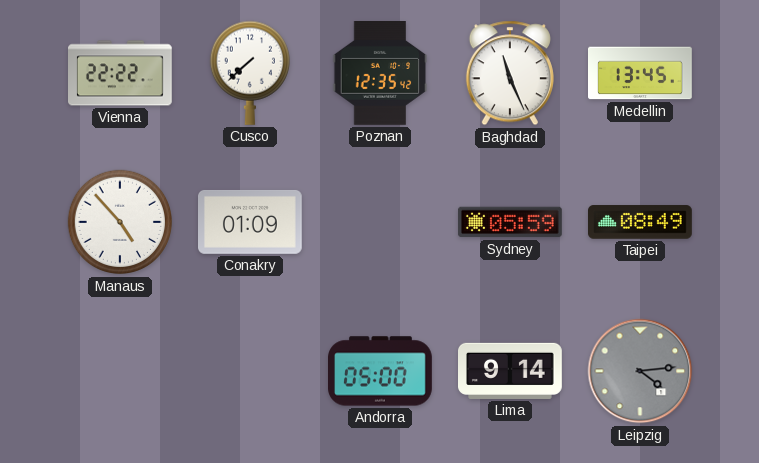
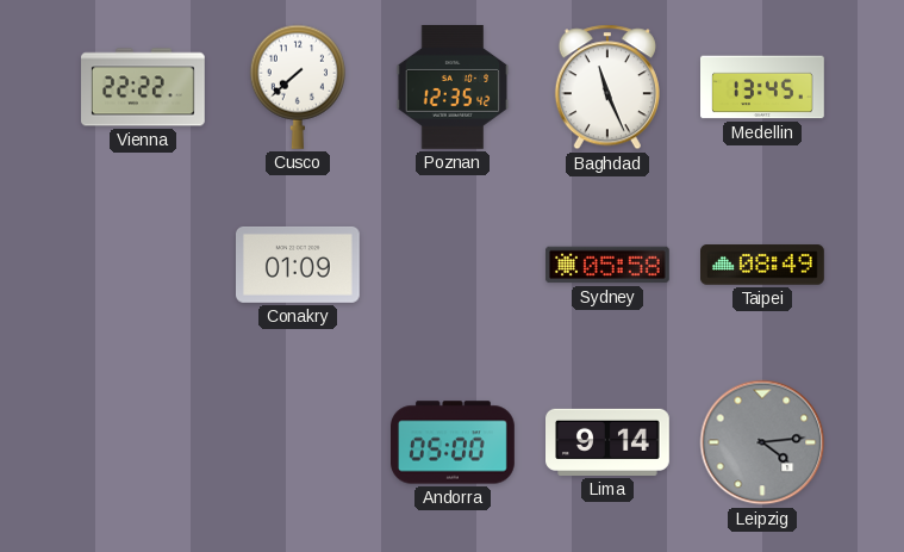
Manaus: 4:53 -> none (120, 222)
Sydney: 05:59 -> 05:58 (609, 265)
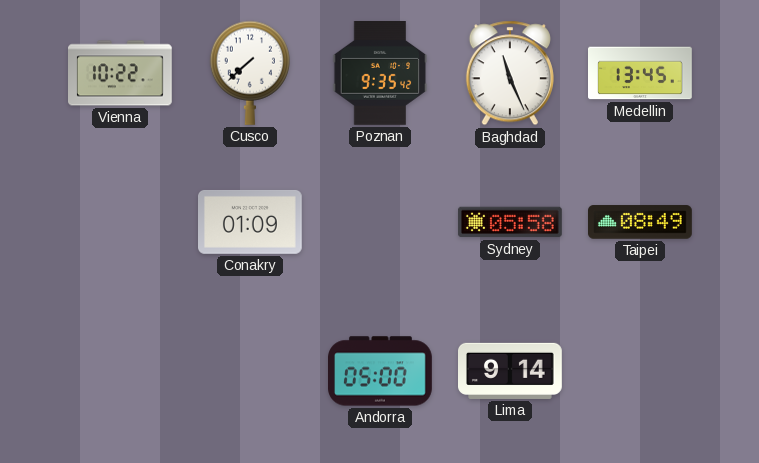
Vienna: 22:22 -> 10:22 (121, 73)
Poznan: 12:35 -> 9:35 (380, 74)
Leipzig: 4:14 -> none (762, 442)
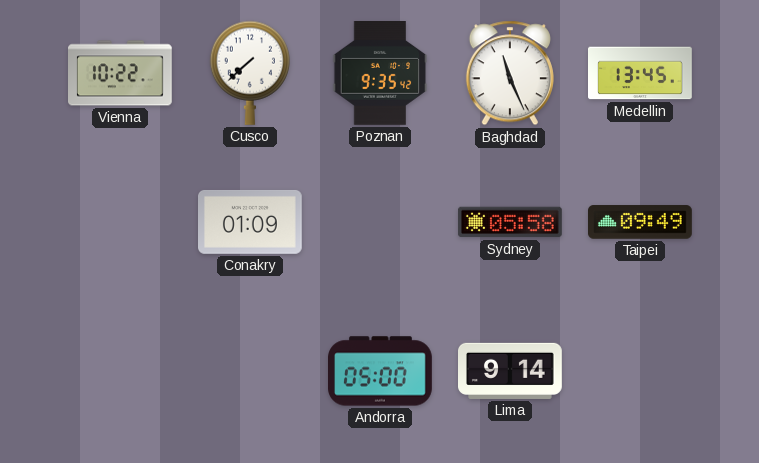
Taipei: 08:49 -> 09:49 (641, 222)
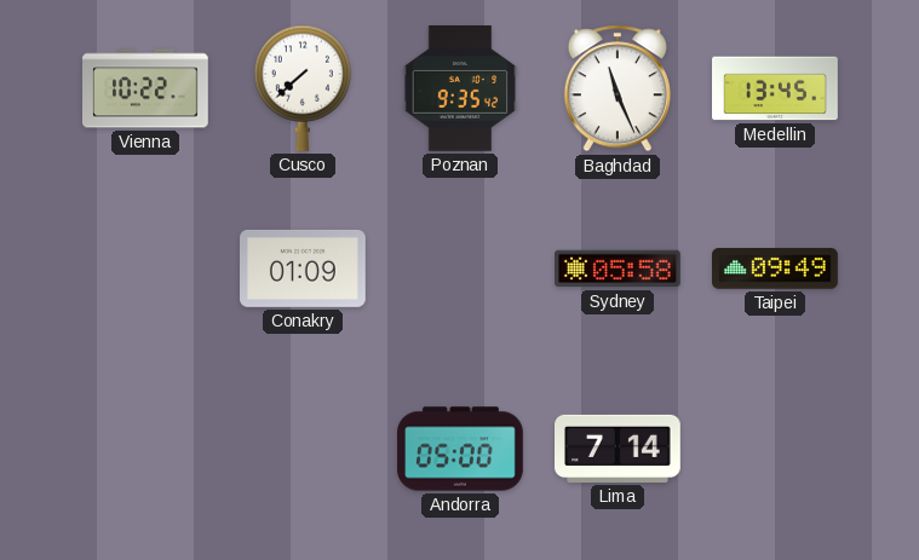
Lima: 9:14 -> 7:14 (619, 449)
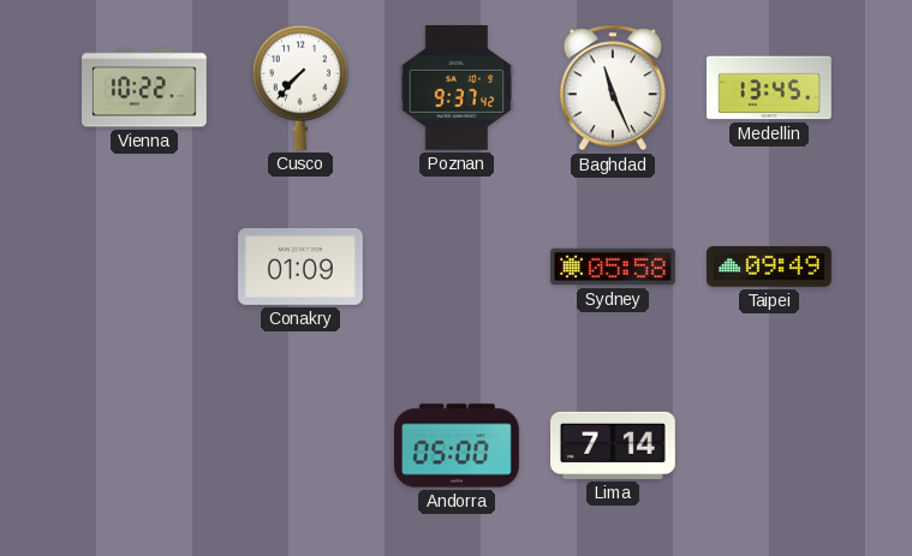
Cusco: 7:38 -> 7:37 (299, 88)
Poznan: 9:35 -> 9:37 (457, 89)
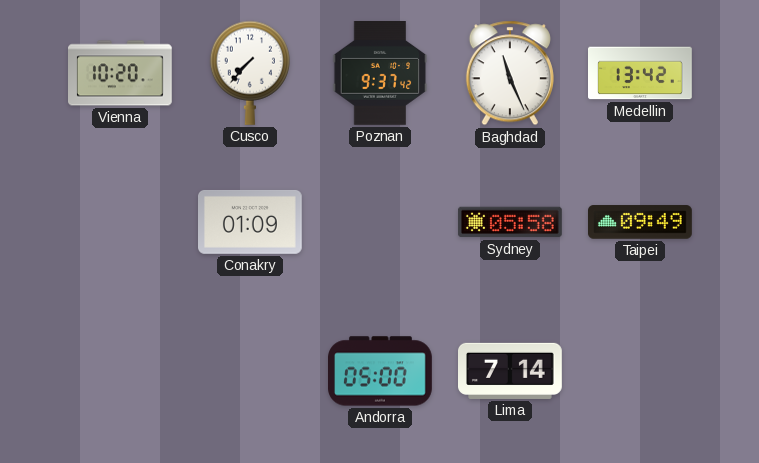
Vienna: 10:22 -> 10:20 (121, 73)
Medellin: 13:45 -> 13:42 (641, 73)
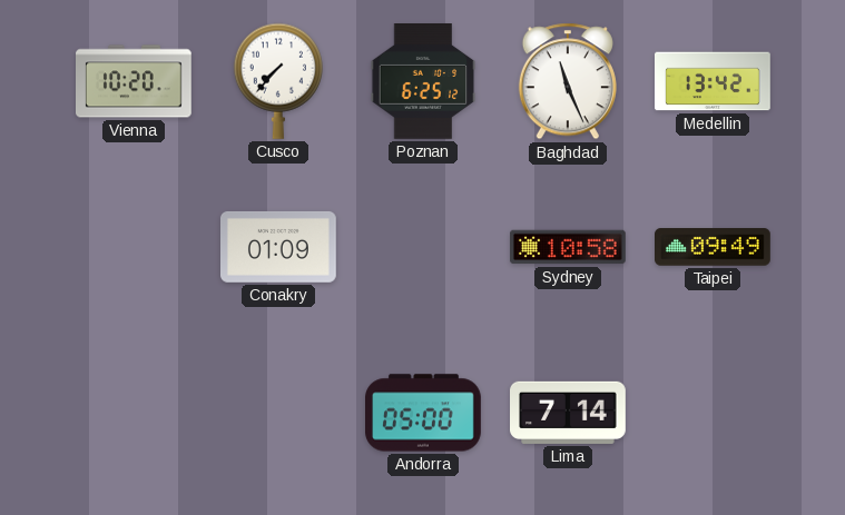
Poznan: 9:37 -> 6:25 (423, 82)
Sydney: 05:58 -> 10:58 (569, 247)
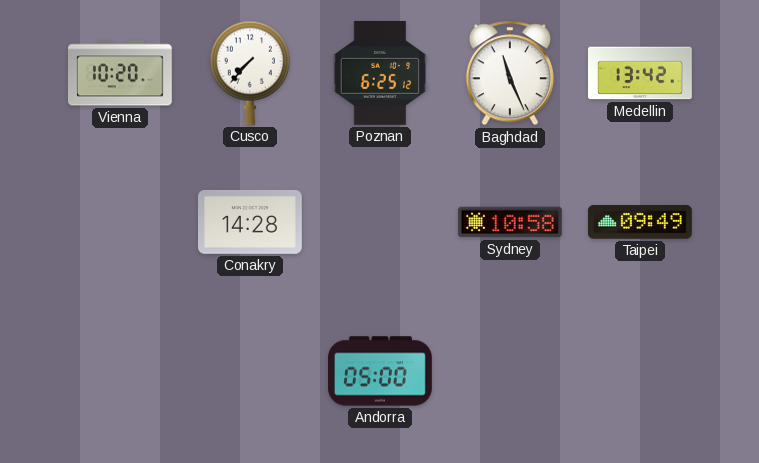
Conakry: 01:09 -> 14:28 (251, 222)
Lima: 7:14 -> none (569, 413)
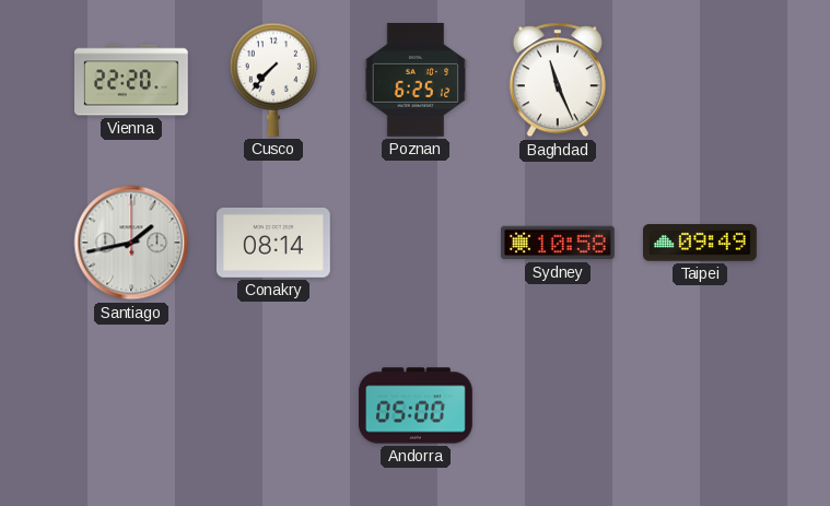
Vienna: 10:20 -> 22:20 (132, 80)
Medellin: 13:42 -> none (641, 73)
Santiago: none -> 1:43 (131, 243)
Conakry: 14:28 -> 08:14 (274, 243)
